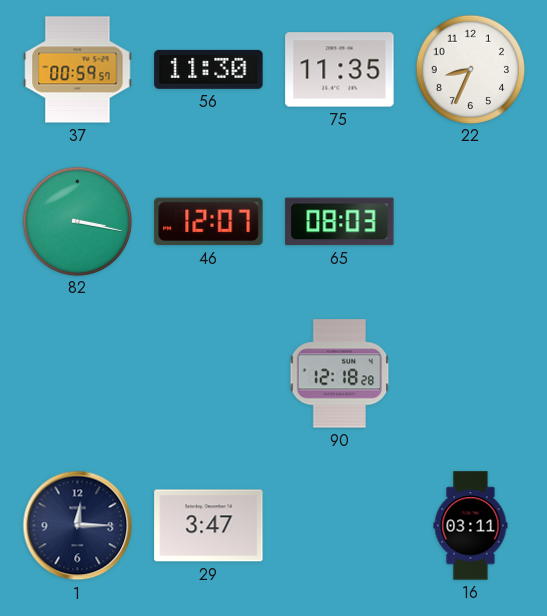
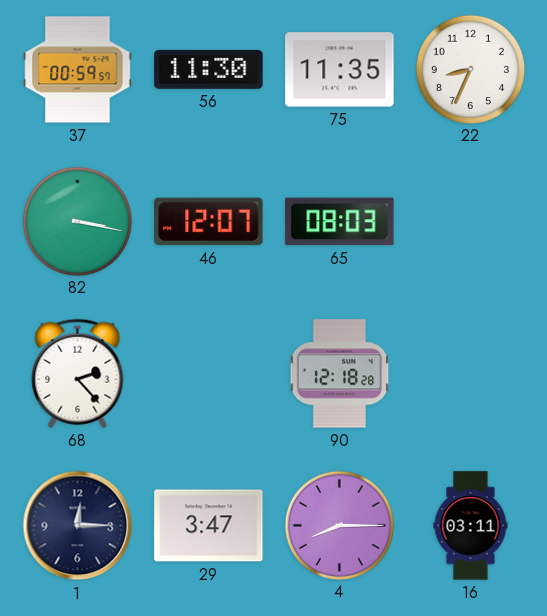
68: none -> 2:23 (78, 373)
4: none -> 8:15 (339, 525)
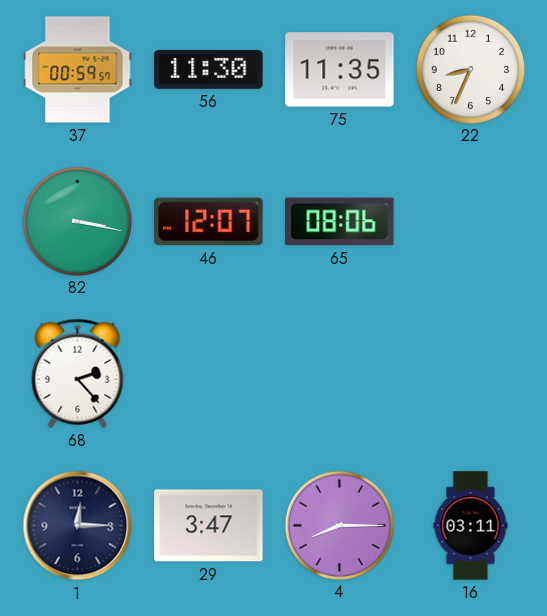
65: 08:03 -> 08:06 (340, 222)
90: 12:18 -> none (340, 374)
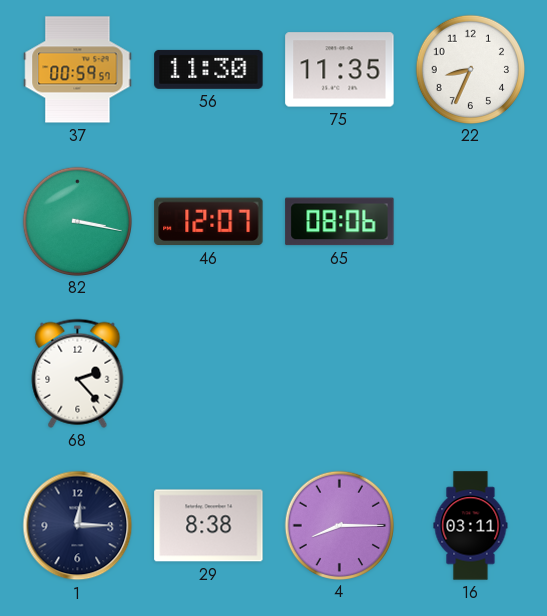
29: 3:47 -> 8:38 (209, 526)
